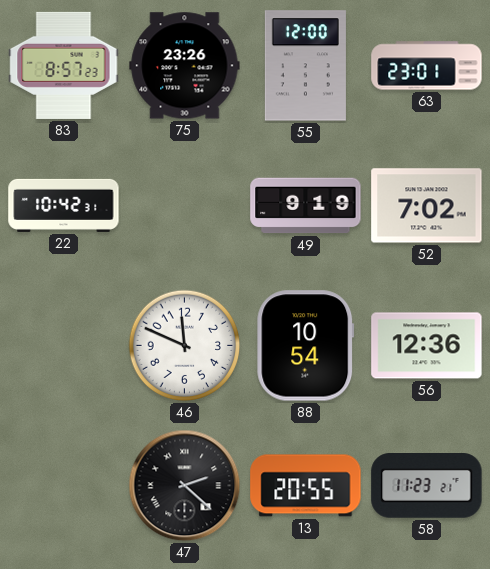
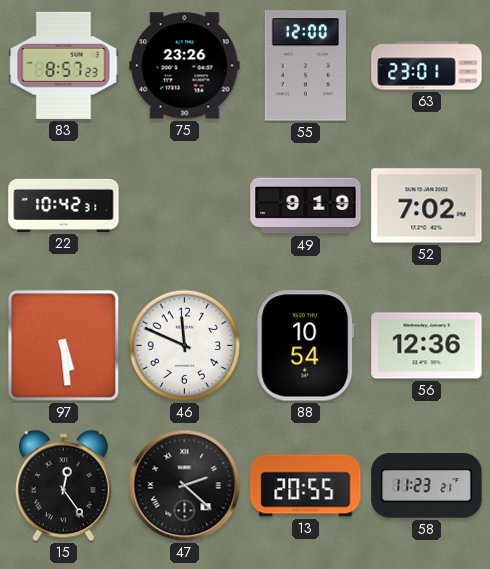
97: none -> 5:29 (64, 346)
15: none -> 12:24 (64, 486)
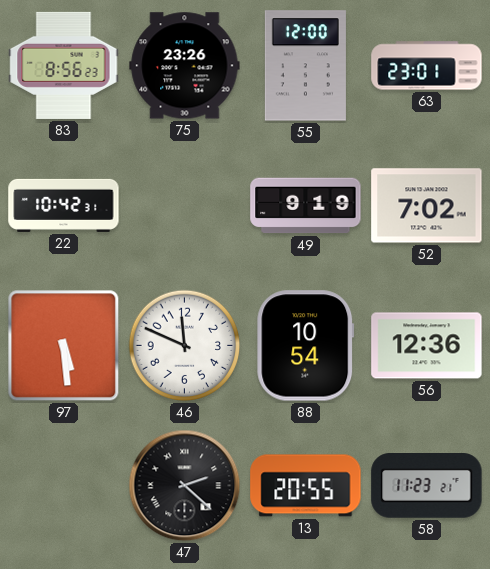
83: 8:57 -> 8:56 (64, 65)
15: 12:24 -> none (64, 486)
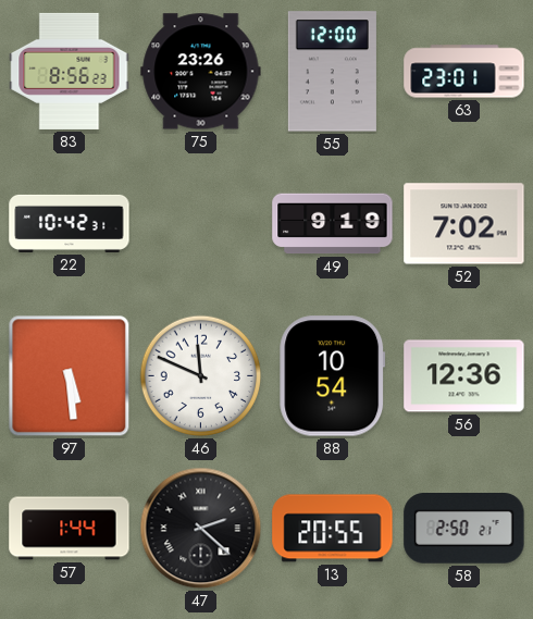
57: none -> 1:44 (70, 529)
58: 11:23 -> 2:50 (464, 529)
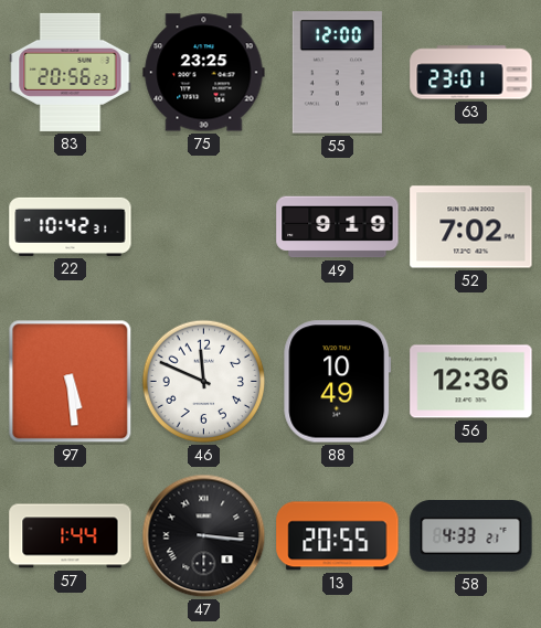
83: 8:56 -> 20:56 (71, 72)
75: 23:26 -> 23:25 (204, 73)
88: 10:54 -> 10:49 (338, 382)
47: 2:22 -> 3:16 (204, 536)
58: 2:50 -> 4:33 (471, 536)
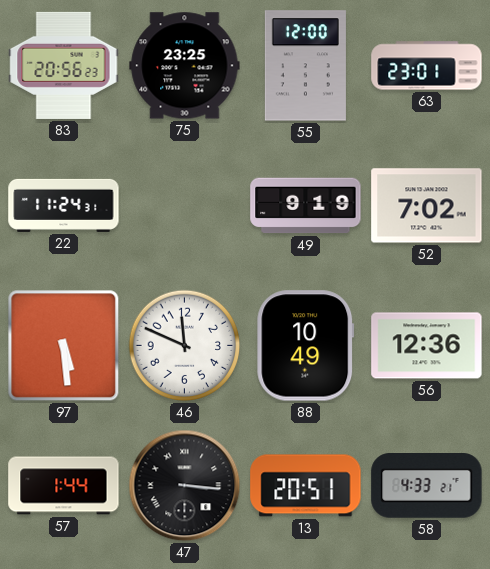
22: 10:42 -> 11:24 (64, 205)
13: 20:55 -> 20:51 (306, 486)
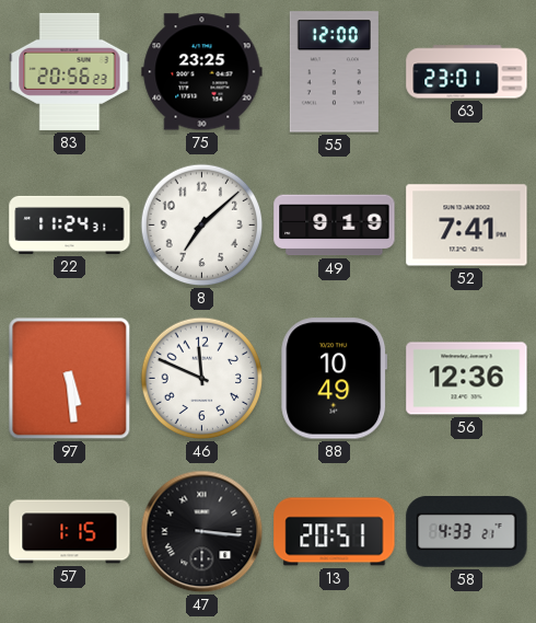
8: none -> 7:08 (202, 226)
52: 7:02 -> 7:41 (467, 226)
57: 1:44 -> 1:15 (70, 532)
